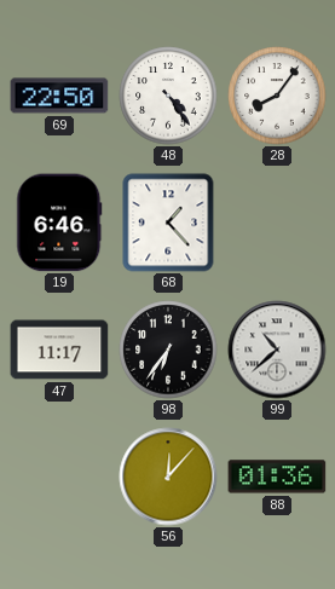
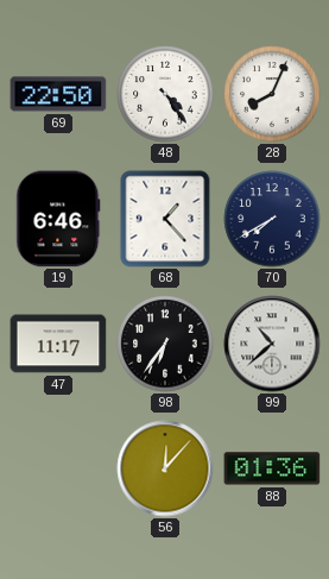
28: 8:06 -> 8:04 (272, 94)
70: none -> 7:40 (272, 219)
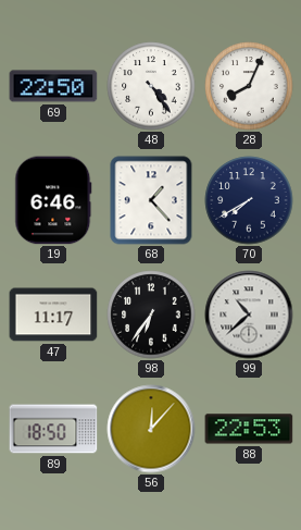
89: none -> 18:50 (53, 429)
88: 01:36 -> 22:53 (249, 429)
